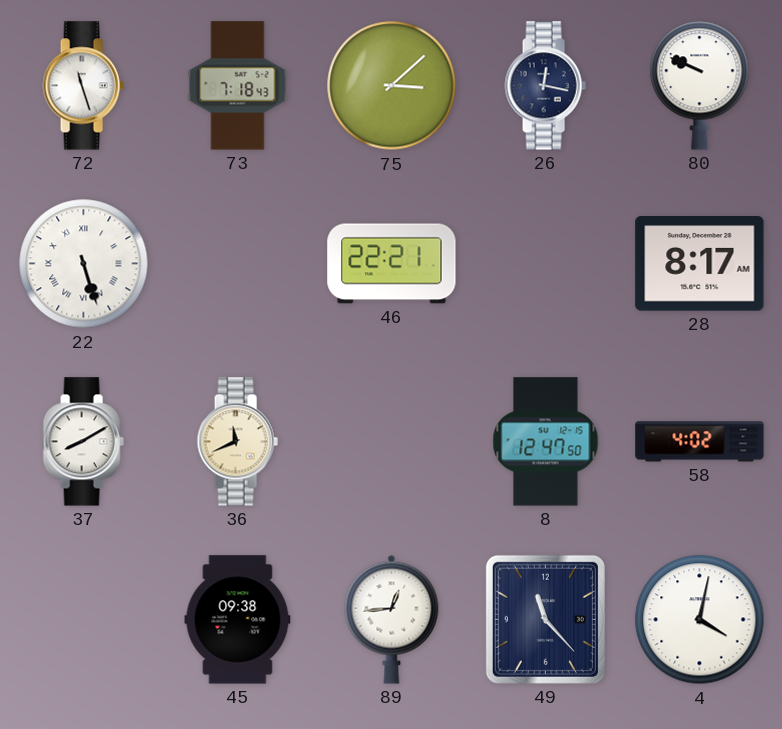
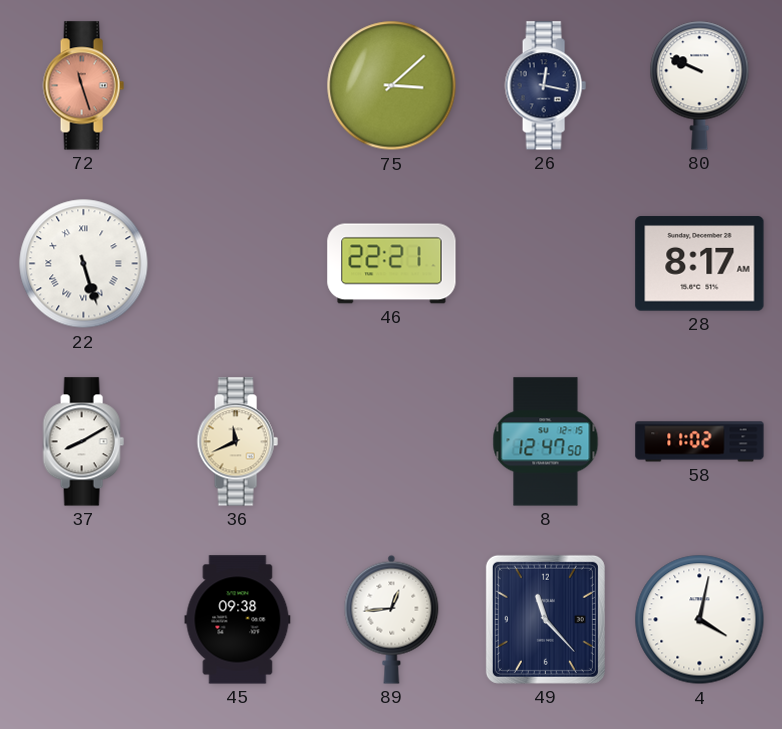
72 dial: white -> salmon (83, 86)
73: 7:18 -> none (238, 86)
58: 4:02 -> 11:02 (700, 442)
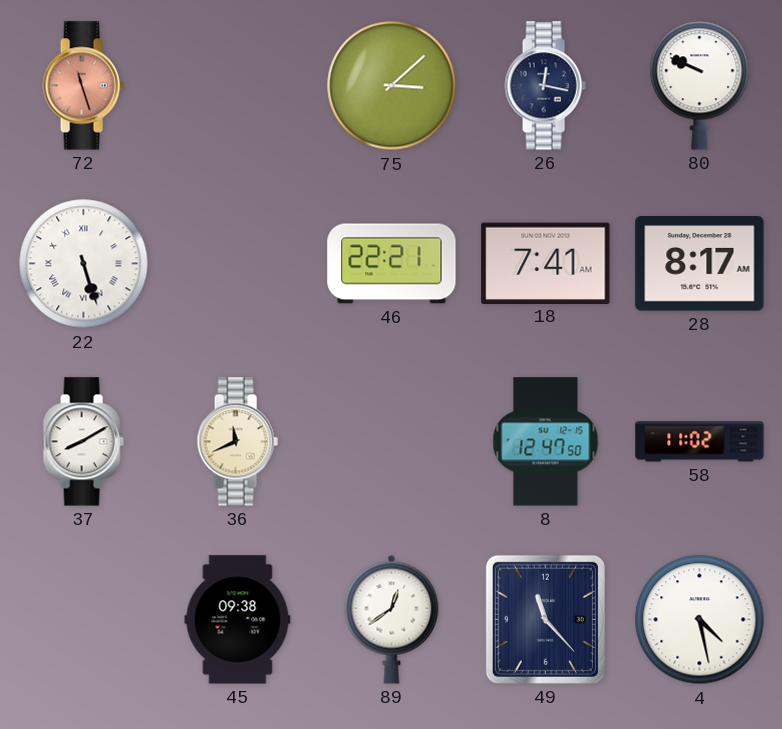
18: none -> 7:41 (546, 263)
89: 12:44 -> 12:39 (392, 619)
4: 4:02 -> 4:28 (700, 620)
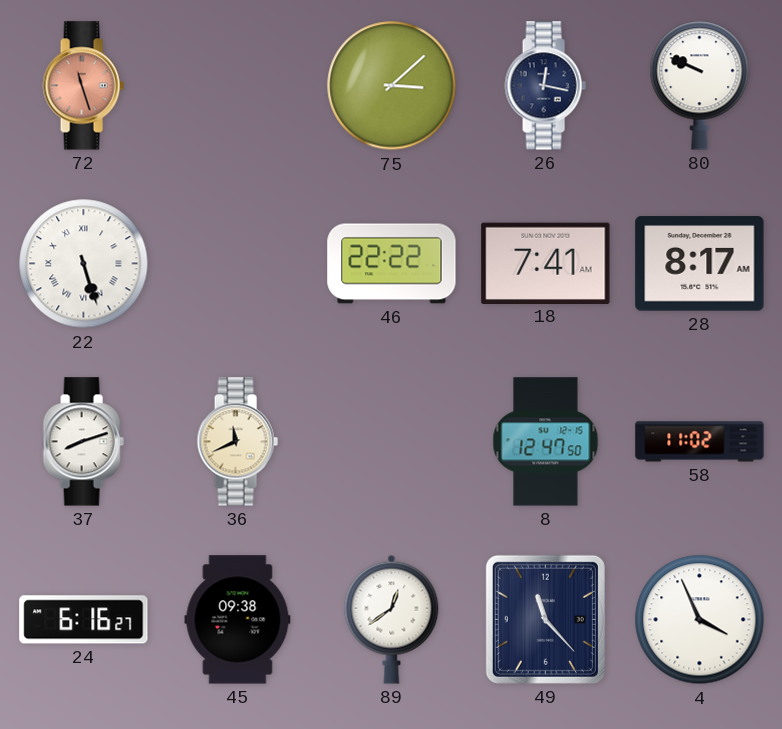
46: 22:21 -> 22:22 (392, 264)
37: 8:10 -> 8:12 (83, 442)
24: none -> 6:16 (84, 620)
4: 4:28 -> 3:56 (700, 620)
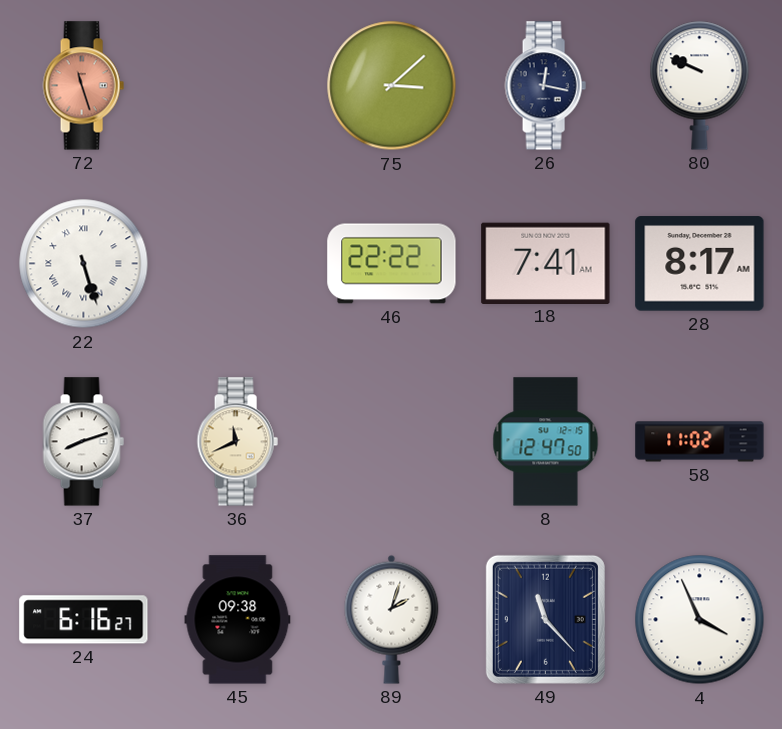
89: 12:39 -> 2:03 (392, 619)
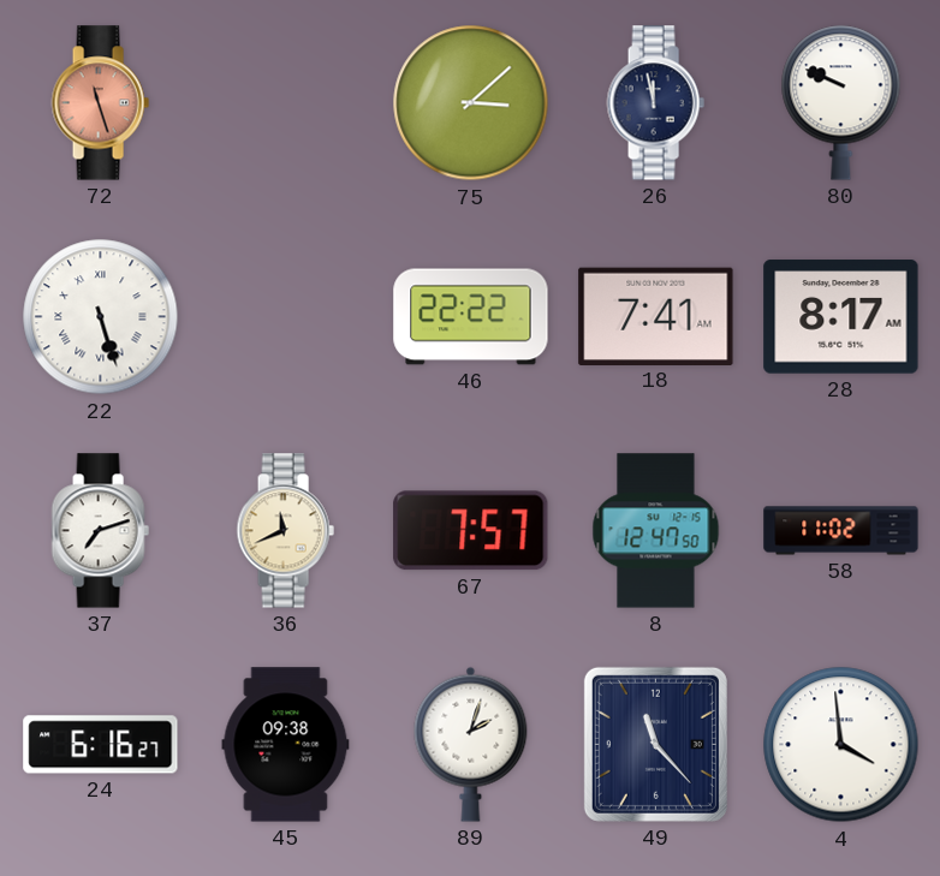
26: 12:17 -> 11:58 (655, 103)
37: 8:12 -> 7:12 (100, 531)
67: none -> 7:57 (471, 531)
4: 3:56 -> 3:59 (841, 745)
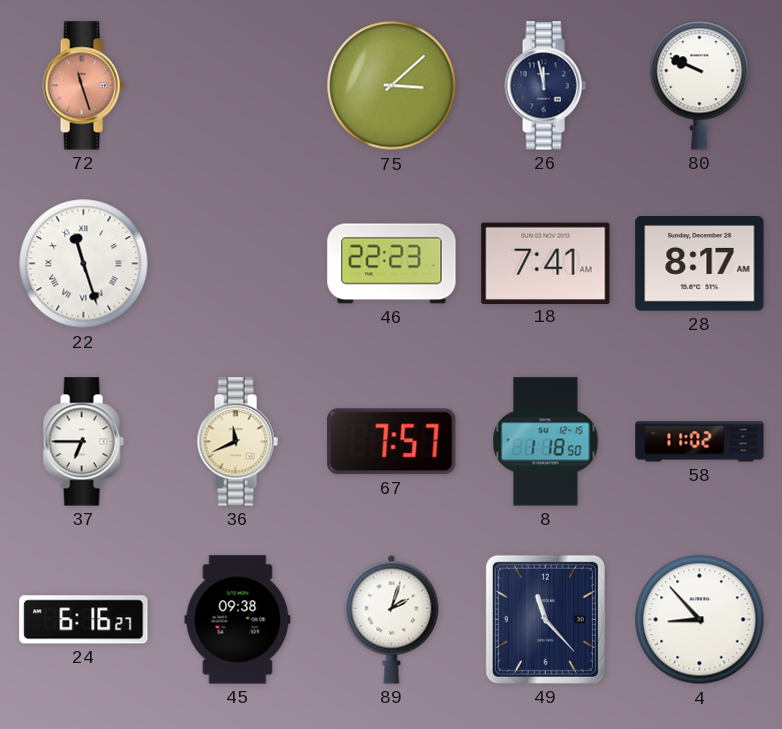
22: 5:27 -> 11:27 (84, 264)
46: 22:22 -> 22:23 (392, 264)
37: 7:12 -> 6:45 (83, 442)
8: 12:47 -> 1:18 (546, 442)
4: 3:59 -> 8:53 (700, 620)
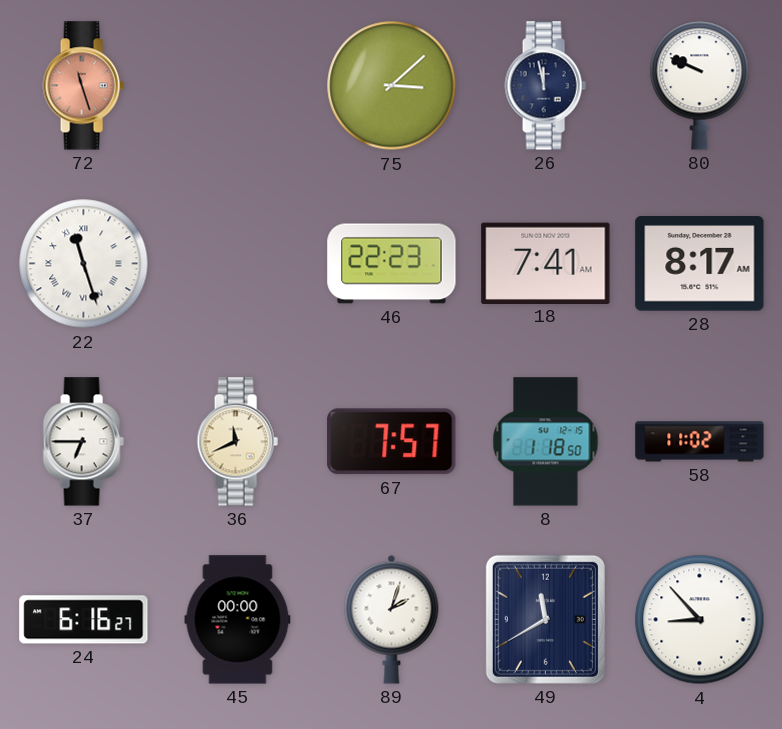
45: 09:38 -> 00:00 (238, 620)
49: 11:23 -> 11:40 (545, 619)
